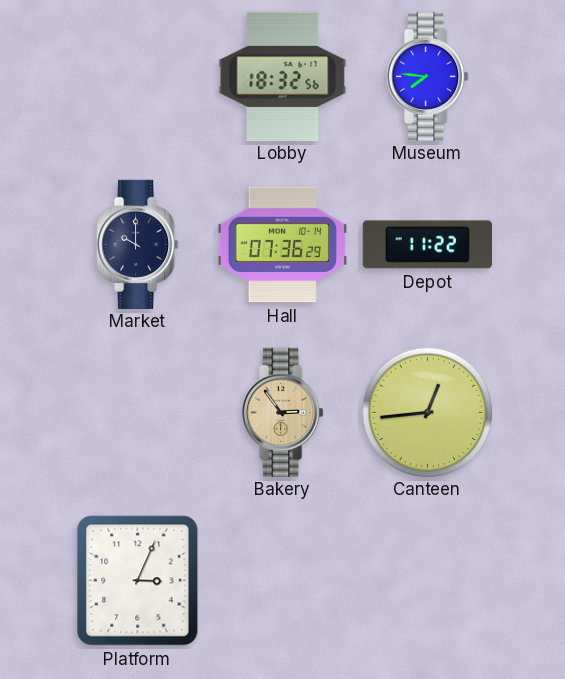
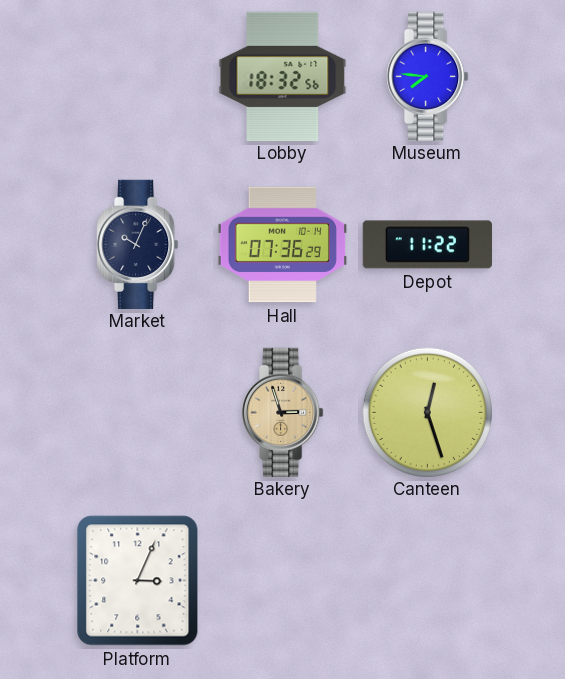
Market: 10:00 -> 10:04 (138, 244)
Bakery: 2:54 -> 2:57 (283, 412)
Canteen: 12:44 -> 12:27 (427, 412)
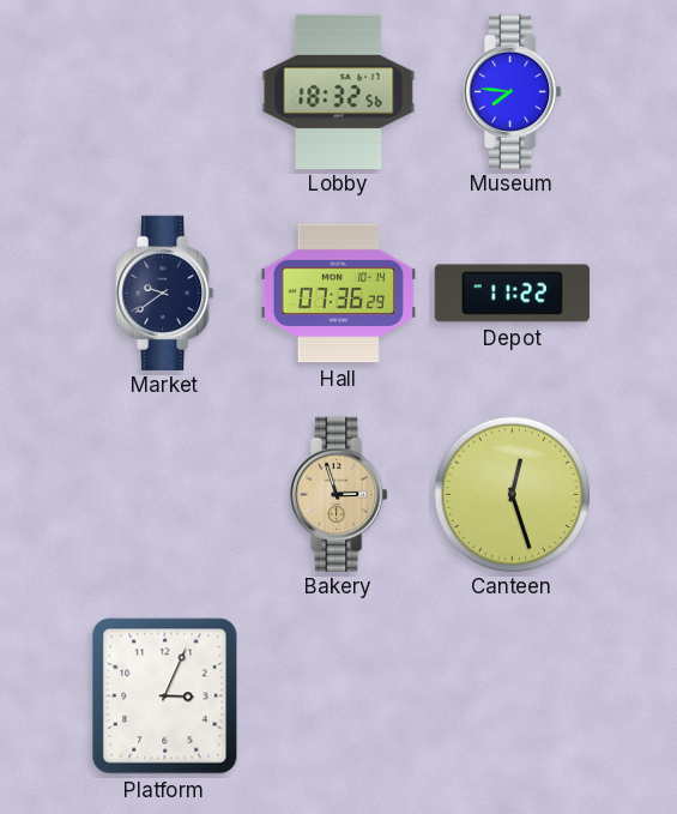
Market: 10:04 -> 9:39 (165, 293)
